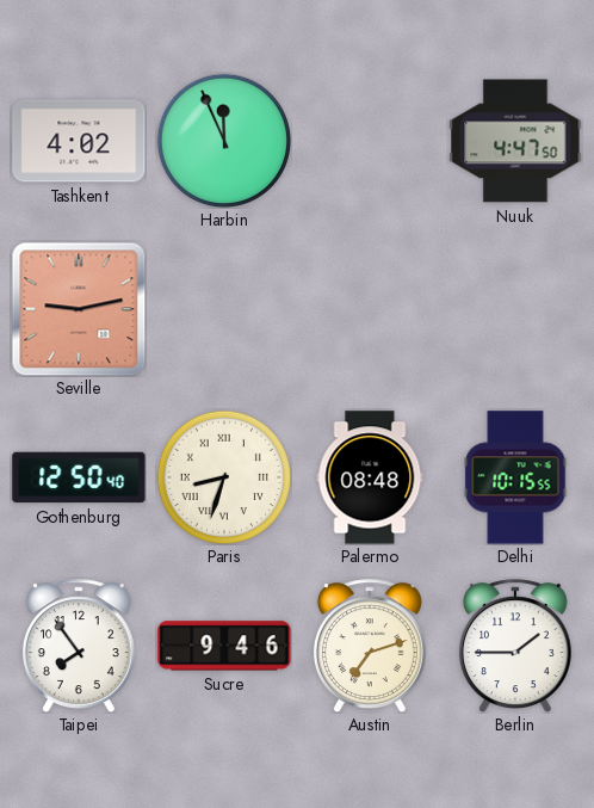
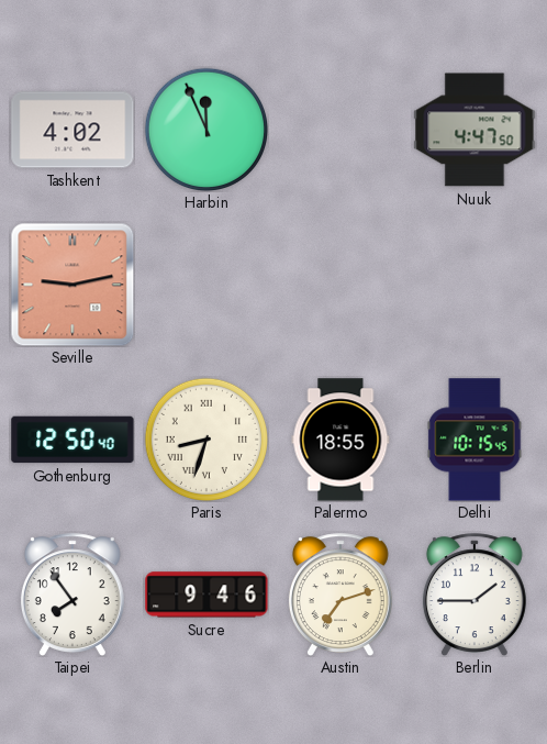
Palermo: 08:48 -> 18:55 (341, 440)
Delhi: 10:15:55 -> 10:15:45 (475, 440)
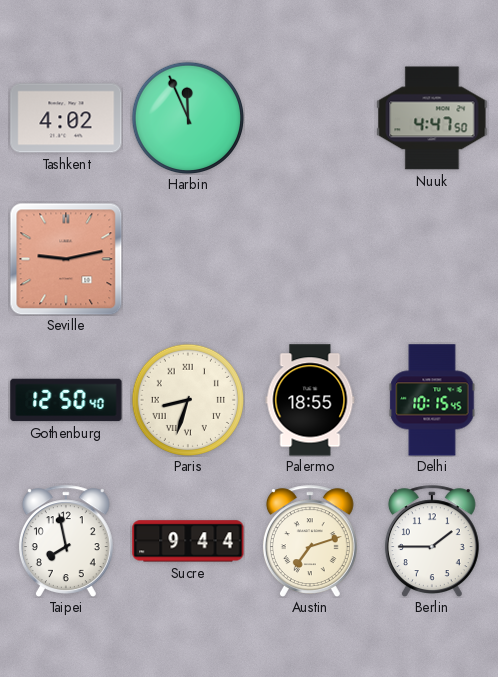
Taipei: 7:54 -> 7:58 (66, 541)
Sucre: 9:46 -> 9:44 (188, 541)
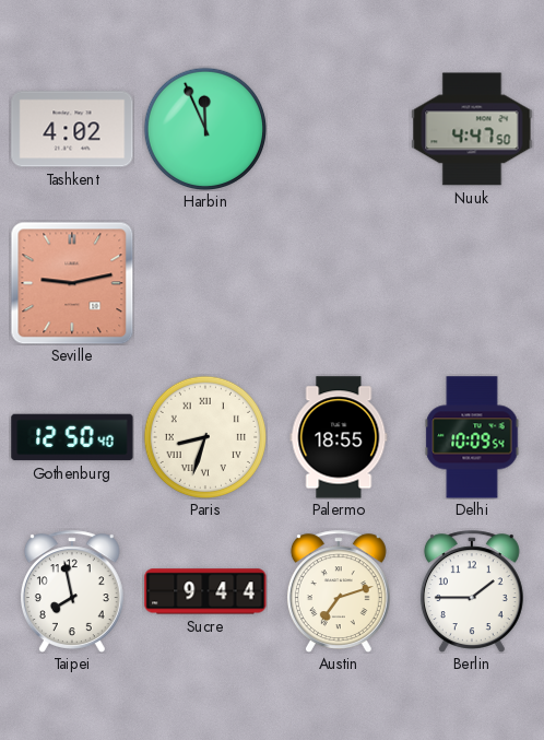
Delhi: 10:15 -> 10:09 (472, 437)
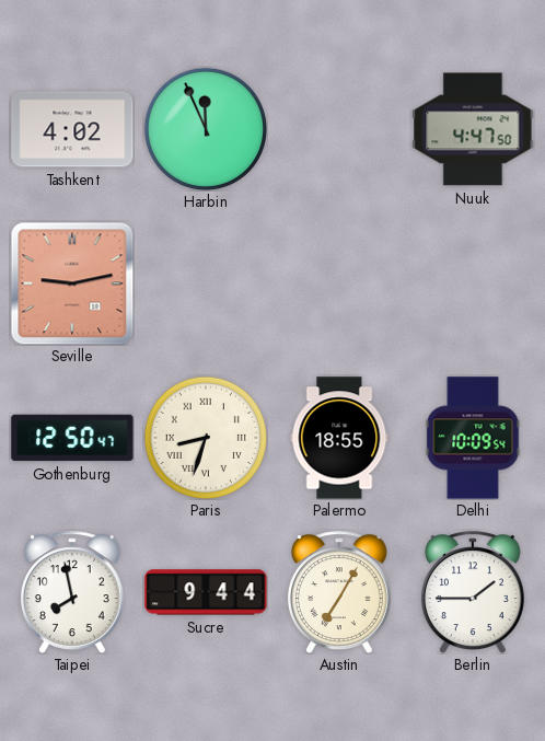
Gothenburg: 12:50:40 -> 12:50:47 (72, 438)
Austin: 7:12 -> 7:05 (339, 592)
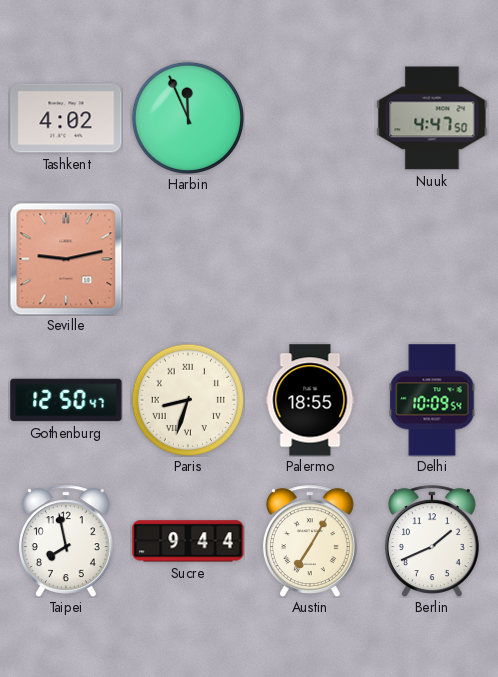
Berlin: 1:45 -> 1:41 (432, 541)
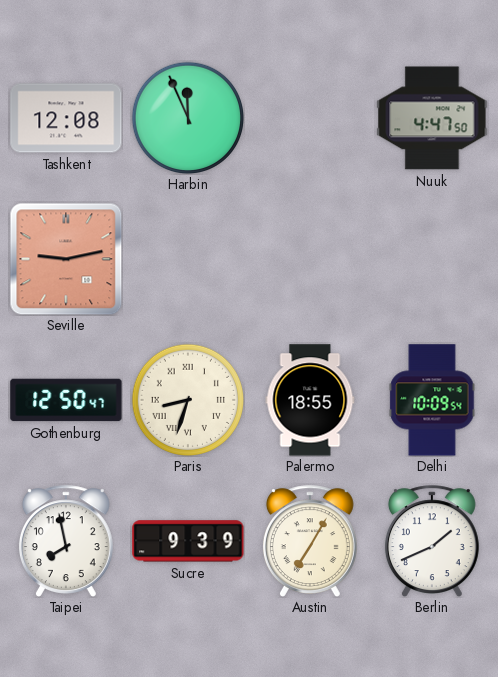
Tashkent: 4:02 -> 12:08 (66, 118)
Sucre: 9:44 -> 9:39 (188, 541)
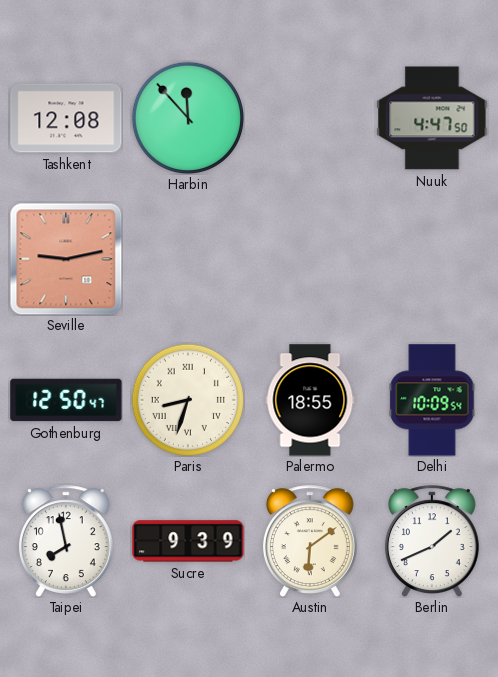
Harbin: 11:56 -> 11:53 (187, 117)
Austin: 7:05 -> 6:09 (310, 541)
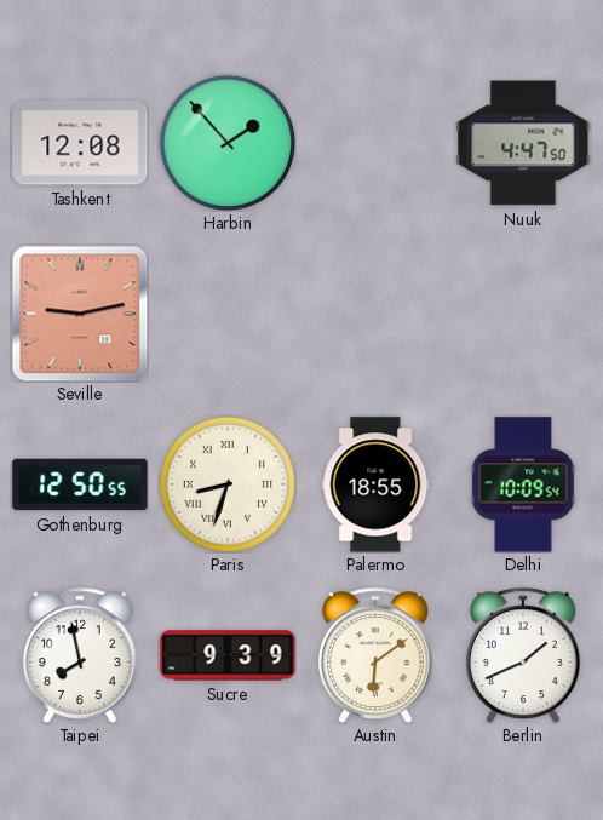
Harbin: 11:53 -> 1:53 (226, 142)
Gothenburg: 12:50:47 -> 12:50:55 (80, 484)
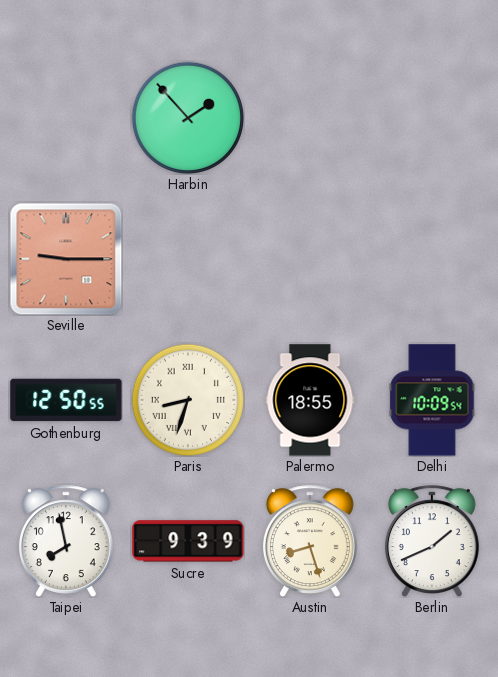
Tashkent: 12:08 -> none (80, 143)
Nuuk: 4:47 -> none (523, 143)
Seville: 9:13 -> 9:15 (66, 259)
Austin: 6:09 -> 8:27 (310, 541)
